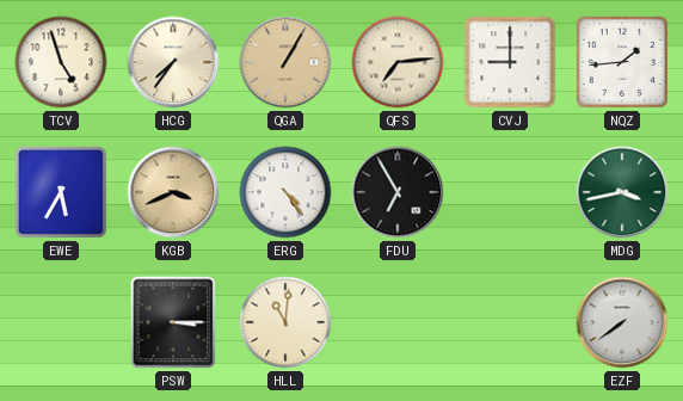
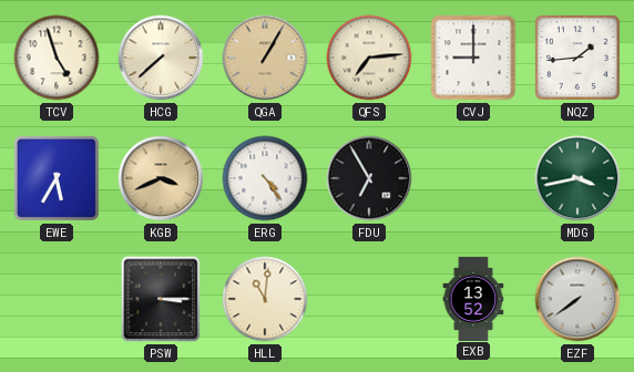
HCG: 7:36 -> 7:38 (161, 58)
EXB: none -> 13:52 (473, 298)
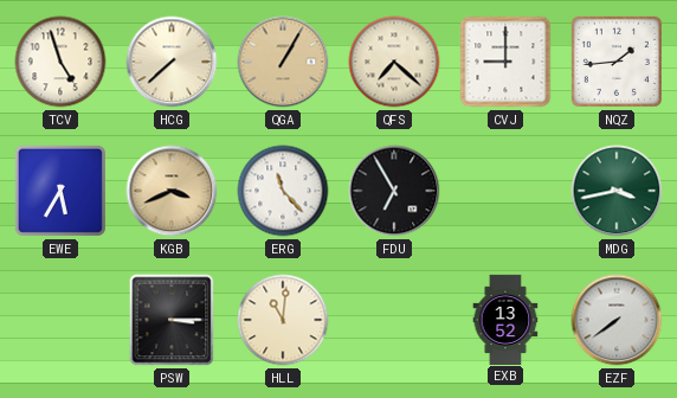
QFS: 7:14 -> 7:22 (394, 62)
ERG: 4:24 -> 11:23 (283, 191)
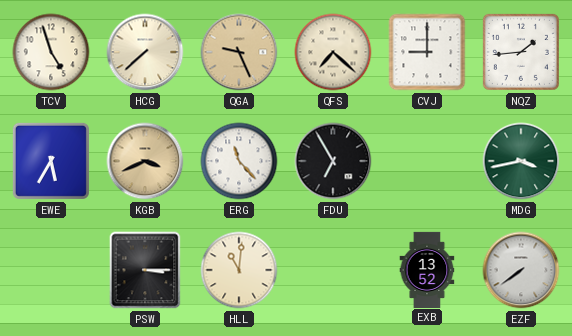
QGA: 1:05 -> 9:26 (239, 52)
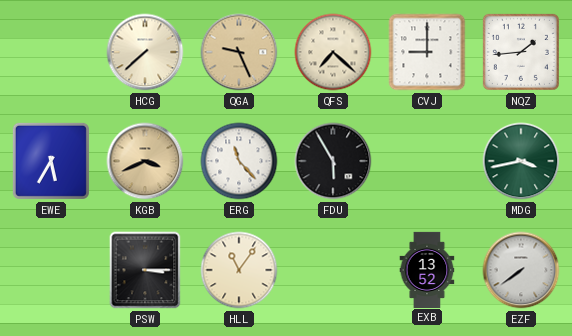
TCV: 4:57 -> none (51, 52)
FDU: 6:55 -> 5:55 (333, 161)
HLL: 11:01 -> 11:06 (239, 270)
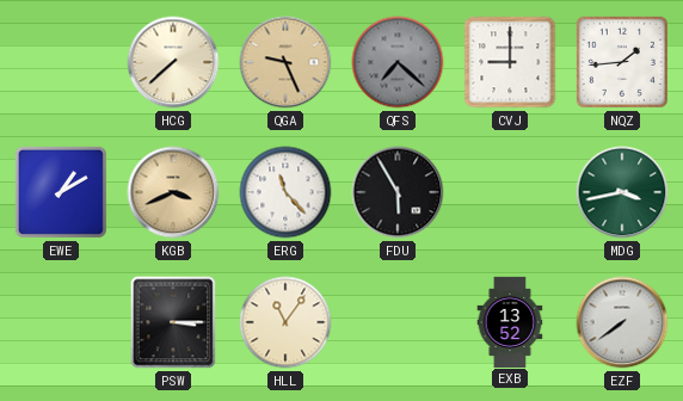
QFS dial: cream -> grey (398, 62)
EWE: 5:35 -> 1:10 (61, 192)
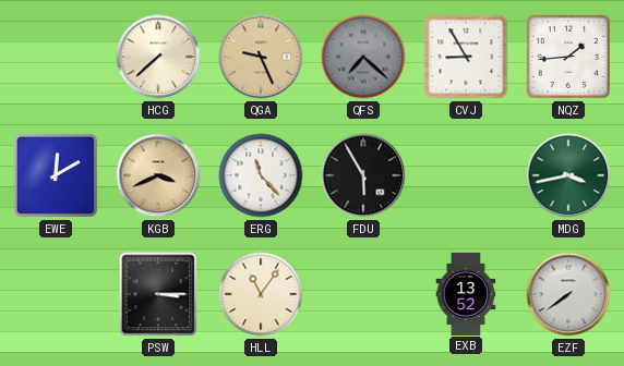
CVJ: 9:00 -> 8:55 (466, 57)
EWE: 1:10 -> 12:10 (56, 175)
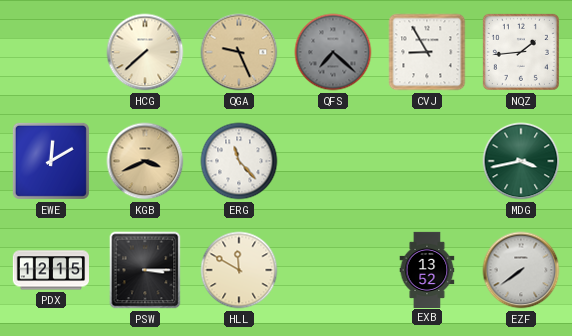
FDU: 5:55 -> none (363, 175)
PDX: none -> 12:15 (50, 270)
HLL: 11:06 -> 11:50 (239, 270)
